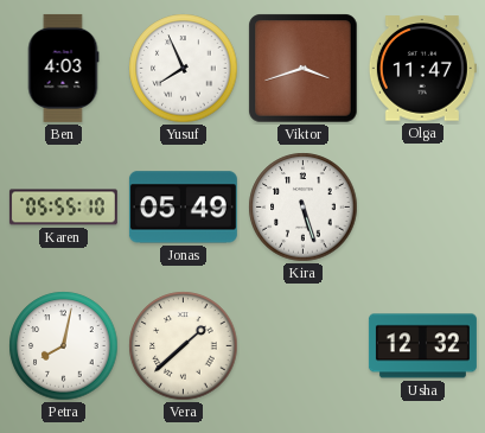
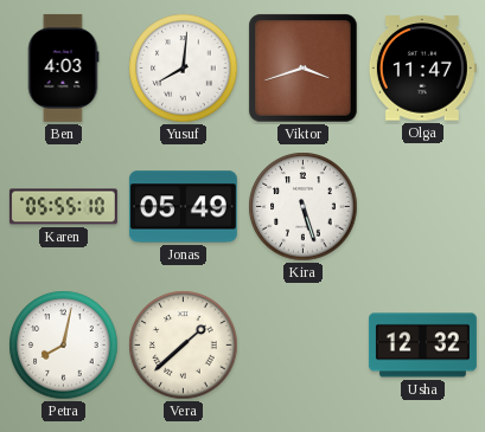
Yusuf: 7:56 -> 8:01 (184, 69)
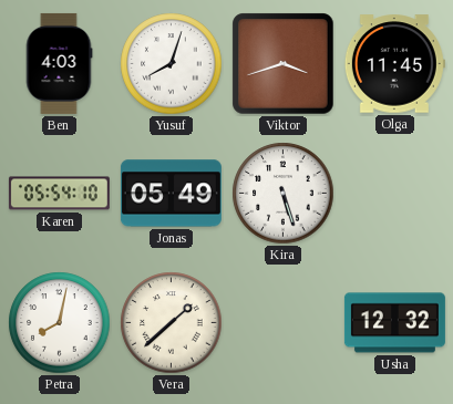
Yusuf: 8:01 -> 8:03 (172, 64)
Olga: 11:47 -> 11:45 (394, 64)
Karen: 05:55 -> 05:54 (59, 194)
